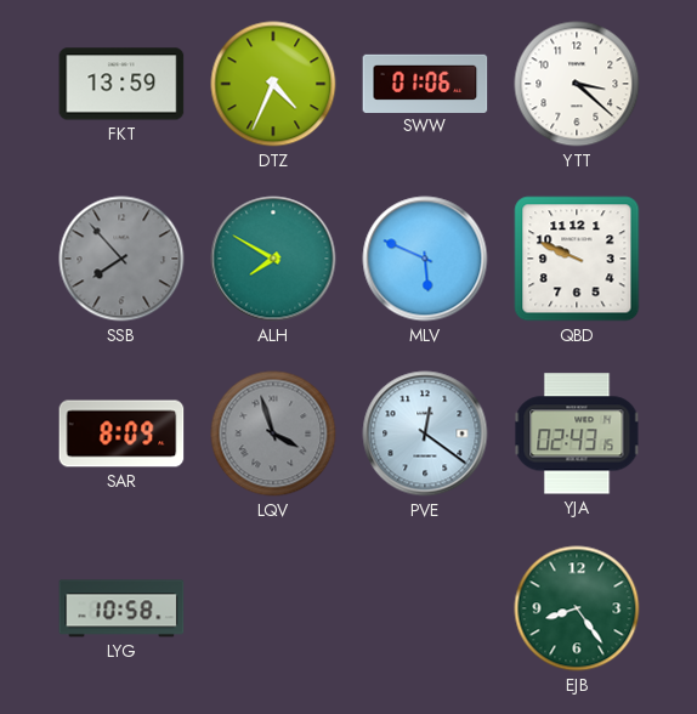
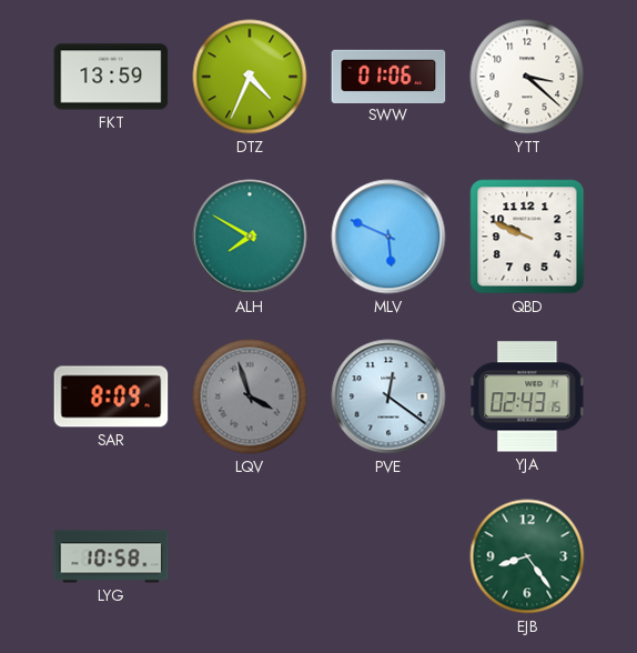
SSB: 7:53 -> none (121, 259)
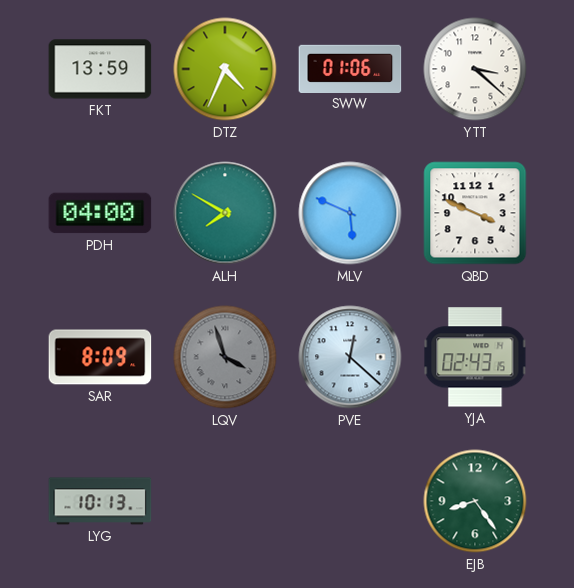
PDH: none -> 04:00 (100, 213)
QBD: 9:49 -> 3:49 (475, 213)
PVE: 12:21 -> 12:22 (350, 357)
LYG: 10:58 -> 10:13 (100, 501)
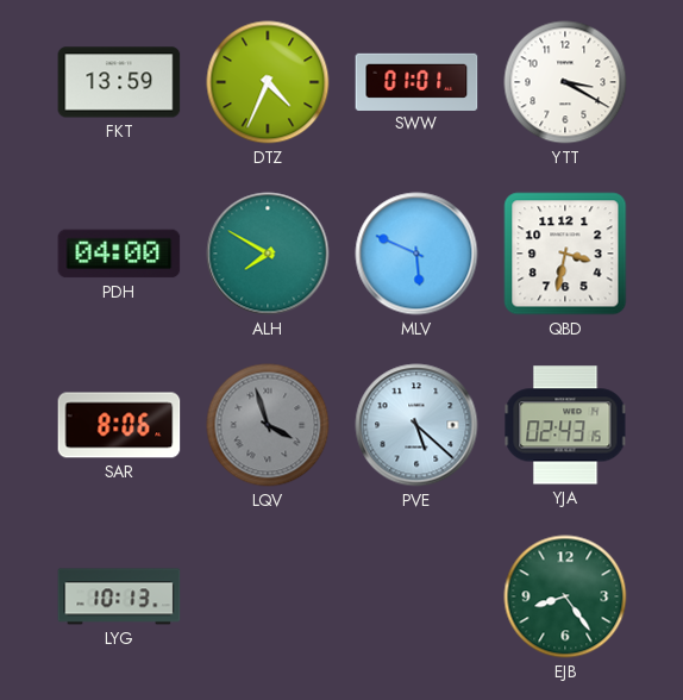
SWW: 01:06 -> 01:01 (416, 81)
YTT: 3:22 -> 3:20 (565, 82)
QBD: 3:49 -> 3:32 (565, 254)
SAR: 8:09 -> 8:06 (119, 425)
PVE: 12:22 -> 5:22 (416, 425)
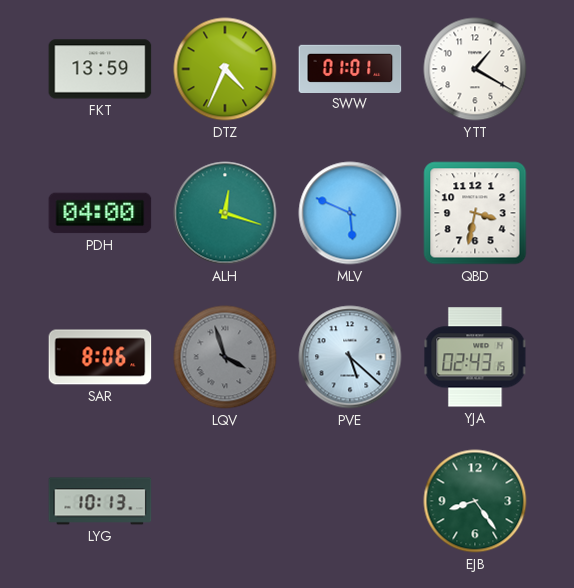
YTT: 3:20 -> 1:20 (475, 69)
ALH: 7:50 -> 12:18 (225, 213)
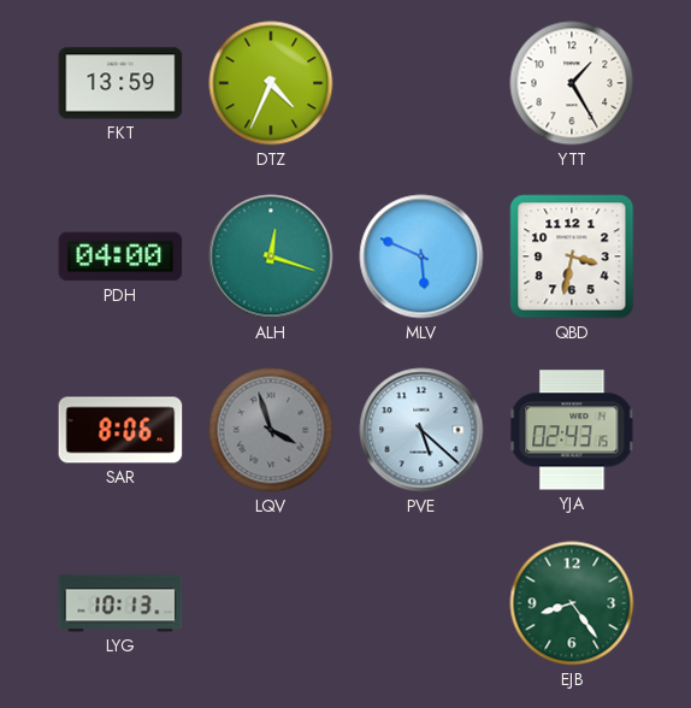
SWW: 01:01 -> none (350, 68)
YTT: 1:20 -> 1:25 (572, 83)
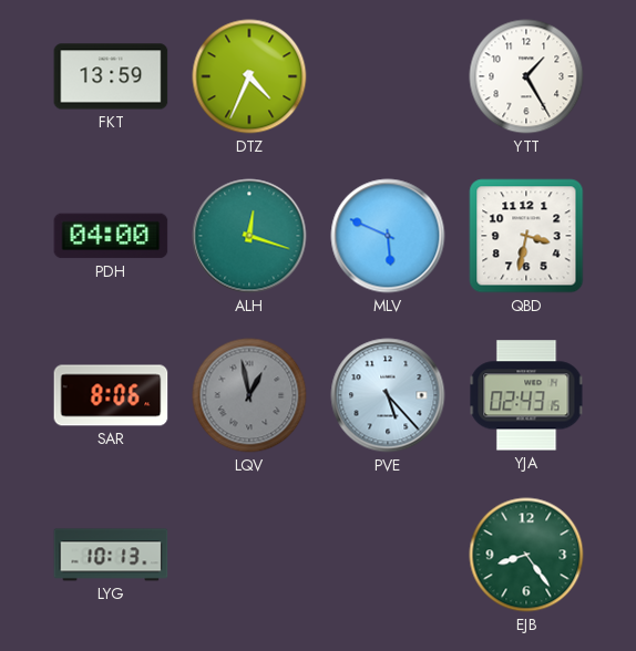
LQV: 3:57 -> 12:58 (249, 395)
PVE: 5:22 -> 5:23 (388, 395)
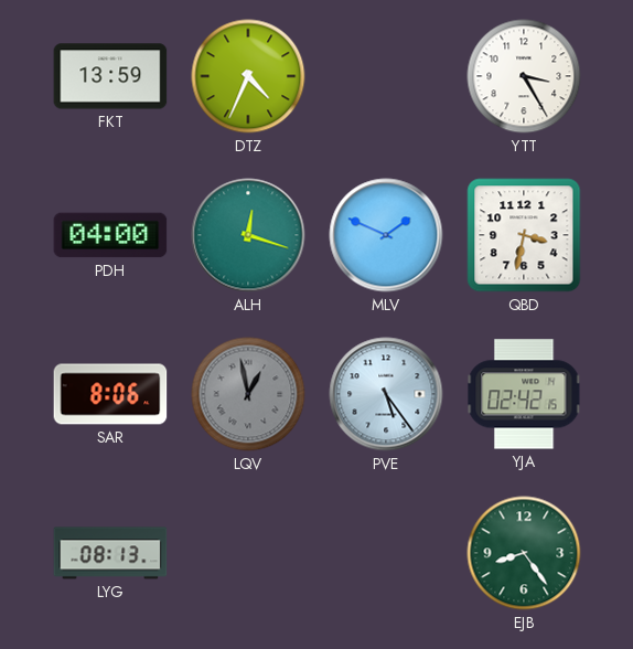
YTT: 1:25 -> 3:25 (524, 76)
MLV: 5:49 -> 1:49 (386, 235)
PVE: 5:23 -> 5:24 (386, 394)
YJA: 02:43 -> 02:42 (524, 394)
LYG: 10:13 -> 08:13 (110, 553)
